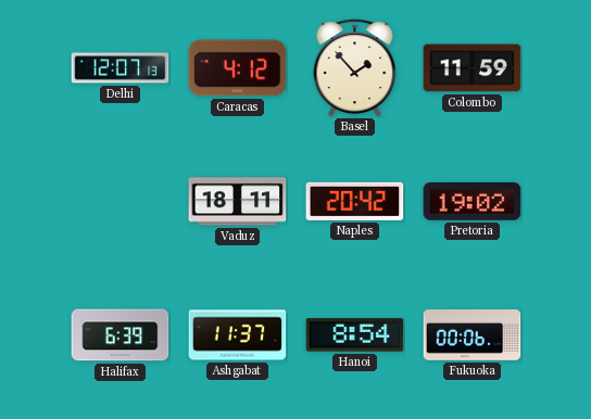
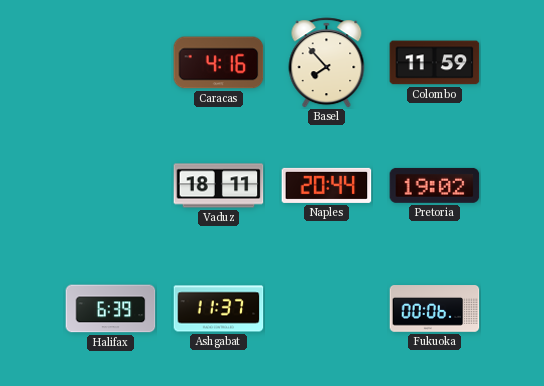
Delhi: 12:07 -> none (121, 68)
Caracas: 4:12 -> 4:16 (219, 63)
Basel: 1:53 -> 7:53 (327, 63)
Naples: 20:42 -> 20:44 (327, 185)
Hanoi: 8:54 -> none (355, 335)
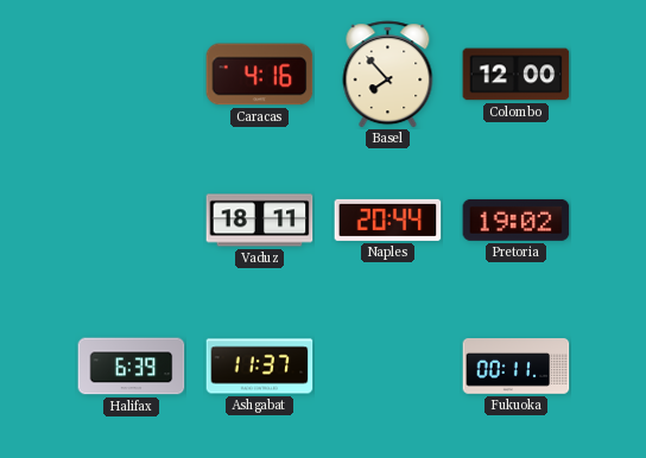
Colombo: 11:59 -> 12:00 (517, 75)
Fukuoka: 00:06 -> 00:11 (517, 367)
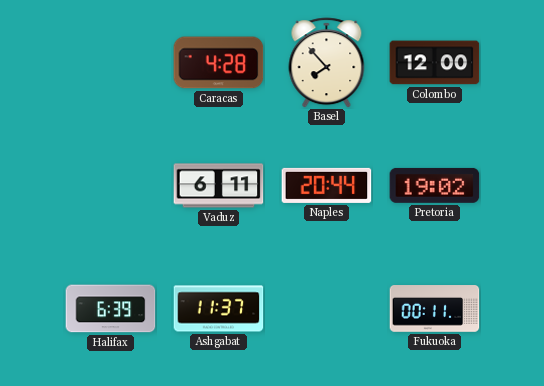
Caracas: 4:16 -> 4:28 (219, 63)
Vaduz: 18:11 -> 6:11 (219, 186)
